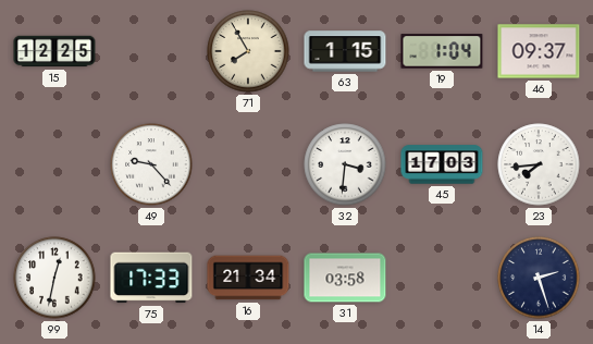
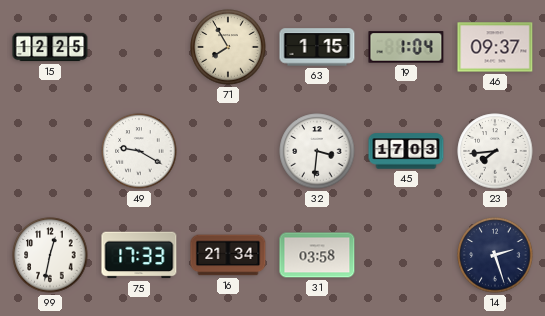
49: 9:23 -> 9:20 (139, 151)
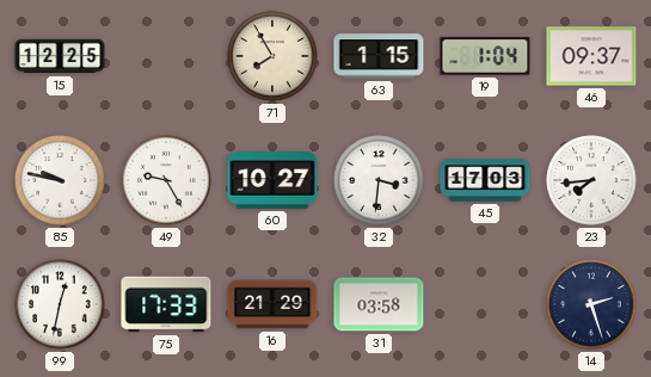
85: none -> 9:47 (60, 180)
49: 9:20 -> 9:25 (166, 180)
60: none -> 10:27 (272, 180)
16: 21:34 -> 21:29 (272, 304)
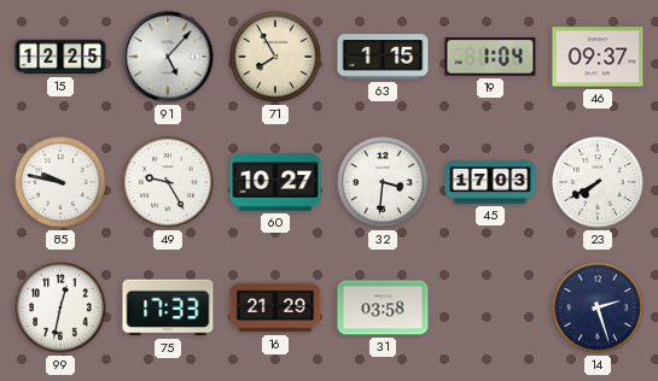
91: none -> 5:07 (168, 57)
23: 7:44 -> 7:40 (598, 182)
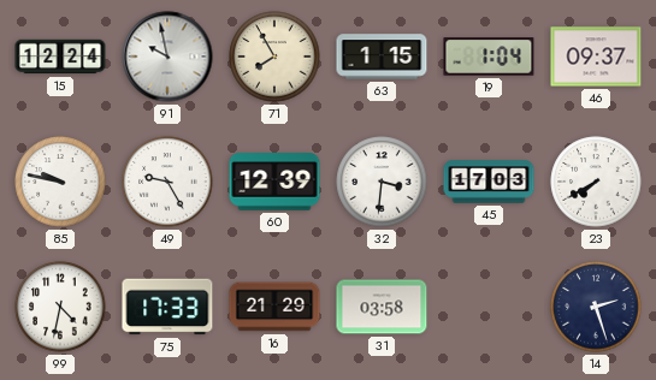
15: 12:25 -> 12:24 (60, 57)
91: 5:07 -> 9:58 (167, 57)
60: 10:27 -> 12:39 (274, 182)
99: 12:32 -> 4:32 (60, 307)
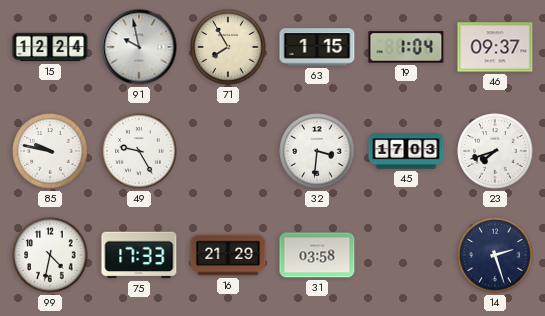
60: 12:39 -> none (274, 182)
23: 7:40 -> 7:42 (495, 151)
